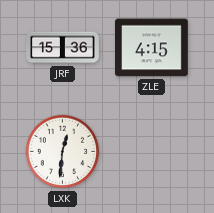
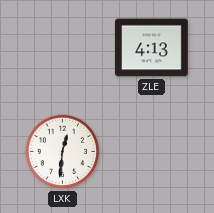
JRF: 15:36 -> none (63, 48)
ZLE: 4:15 -> 4:13 (152, 48)
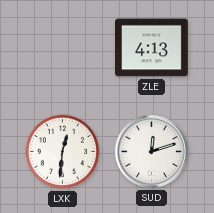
SUD: none -> 12:12 (151, 151)
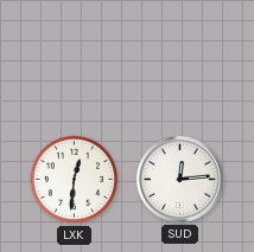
ZLE: 4:13 -> none (152, 48)
SUD: 12:12 -> 12:14 (179, 179)
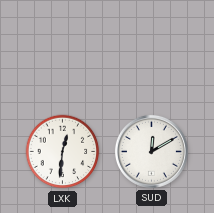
SUD: 12:14 -> 12:10 (151, 151)
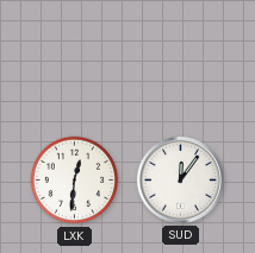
SUD: 12:10 -> 12:06 (180, 179)
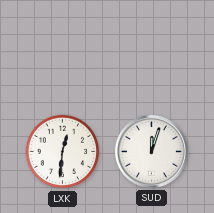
SUD: 12:06 -> 12:03 (151, 151)
